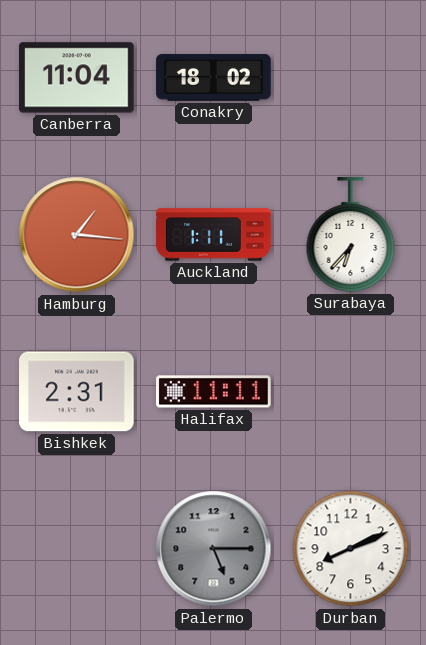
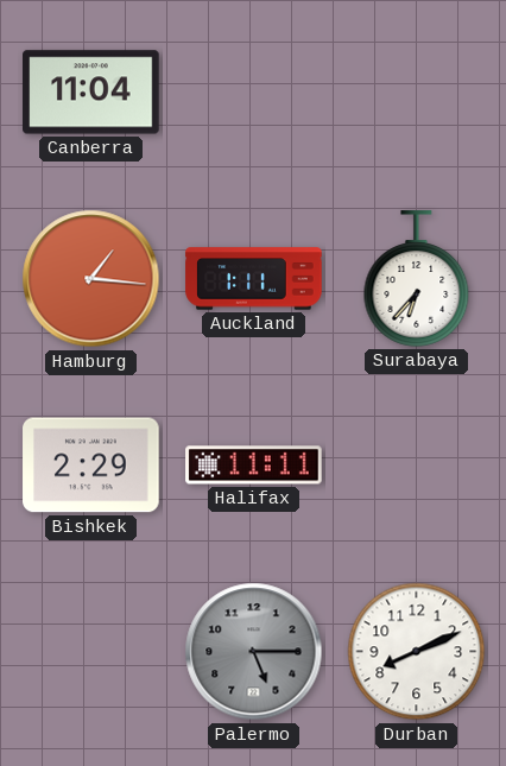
Conakry: 18:02 -> none (214, 78)
Bishkek: 2:31 -> 2:29 (91, 466)
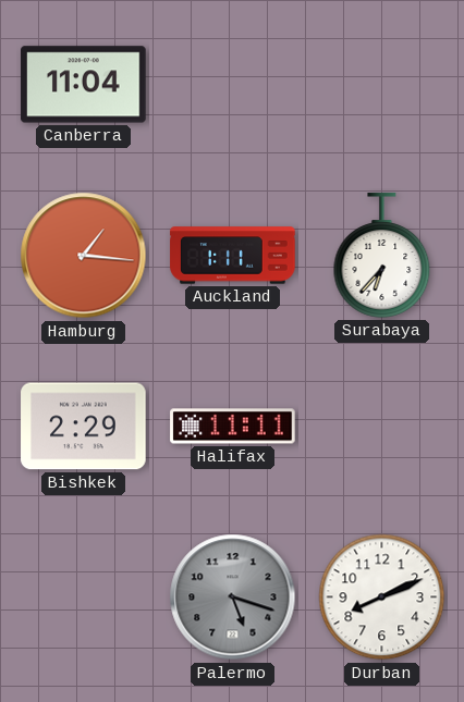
Palermo: 5:15 -> 5:18 (233, 598)
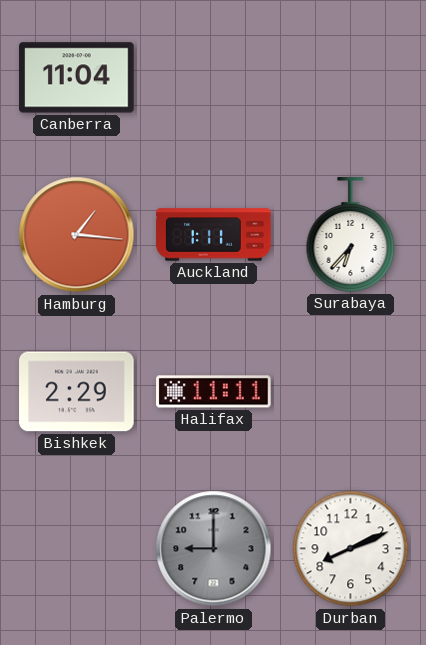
Palermo: 5:18 -> 9:00 (214, 549)
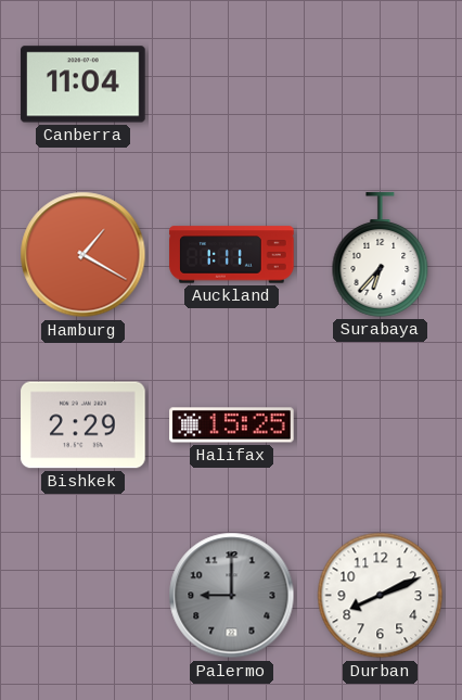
Hamburg: 1:16 -> 1:20 (84, 255)
Halifax: 11:11 -> 15:25 (232, 425)
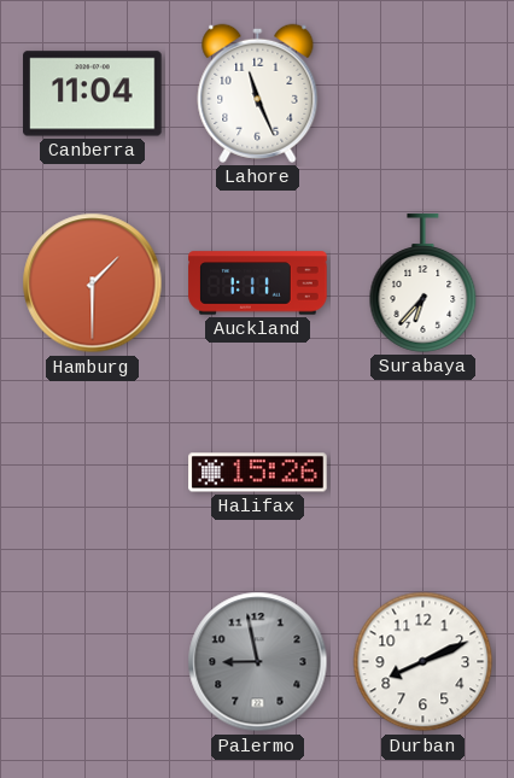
Lahore: none -> 11:26 (258, 93)
Hamburg: 1:20 -> 1:30 (93, 283)
Bishkek: 2:29 -> none (84, 425)
Halifax: 15:25 -> 15:26 (258, 473)
Palermo: 9:00 -> 8:58 (258, 662)
